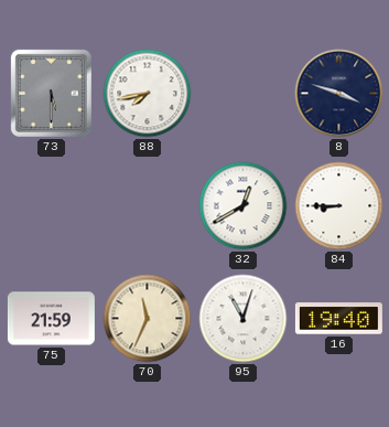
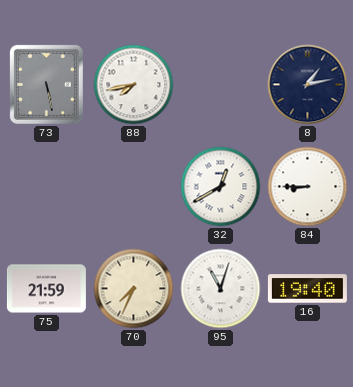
73: 5:30 -> 5:28 (46, 84)
8: 3:48 -> 1:13 (308, 85)
70: 11:34 -> 7:34 (134, 289)
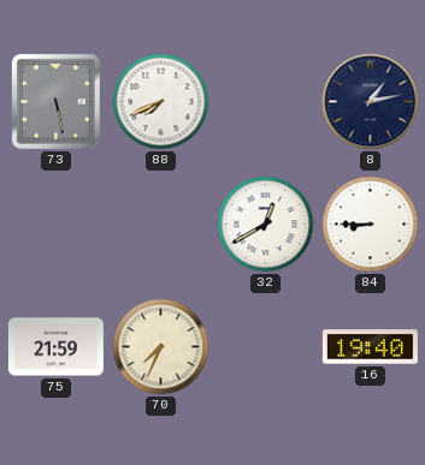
88: 7:43 -> 7:41 (161, 102)
95: 11:03 -> none (221, 289)
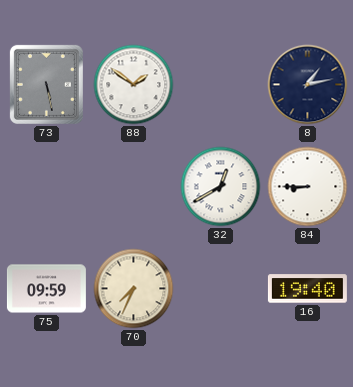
88: 7:41 -> 1:51 (134, 85)
75: 21:59 -> 09:59 (46, 289)
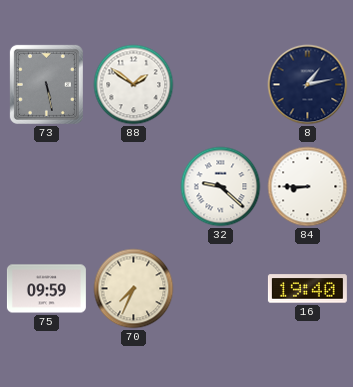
32: 12:40 -> 9:22 (221, 187)
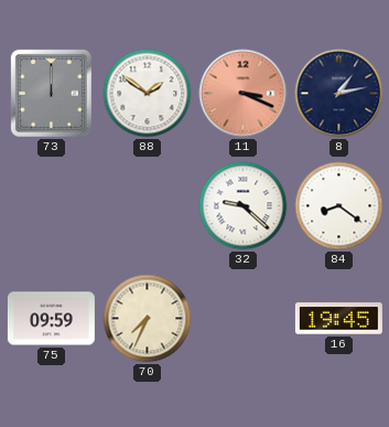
73: 5:28 -> 12:00 (51, 93)
11: none -> 3:19 (244, 94)
84: 8:45 -> 8:21 (339, 206)
16: 19:40 -> 19:45 (338, 319)
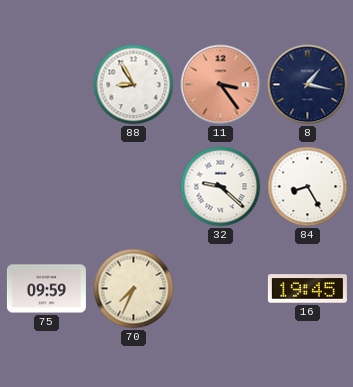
73: 12:00 -> none (51, 93)
88: 1:51 -> 8:55 (134, 85)
11: 3:19 -> 3:24 (221, 85)
8: 1:13 -> 1:17 (308, 85)
84: 8:21 -> 8:25 (308, 187)
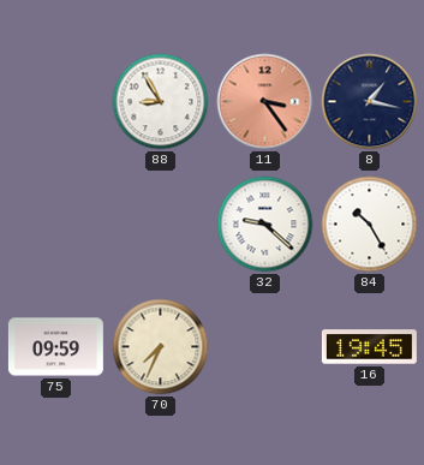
84: 8:25 -> 10:25 (370, 225)
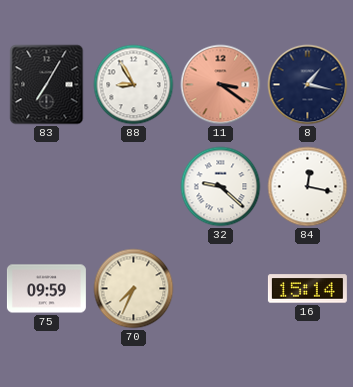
83: none -> 7:05 (47, 85)
11: 3:24 -> 3:21 (221, 85)
84: 10:25 -> 12:17 (308, 187)
16: 19:45 -> 15:14 (307, 289)
